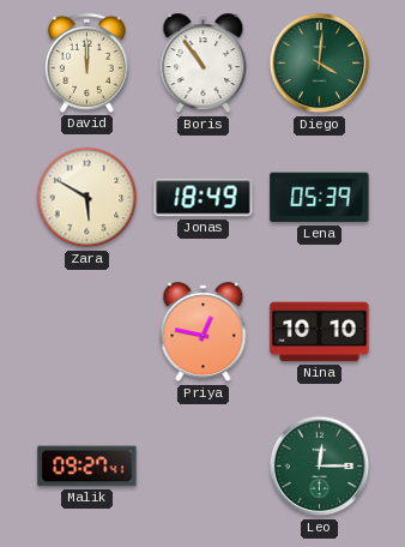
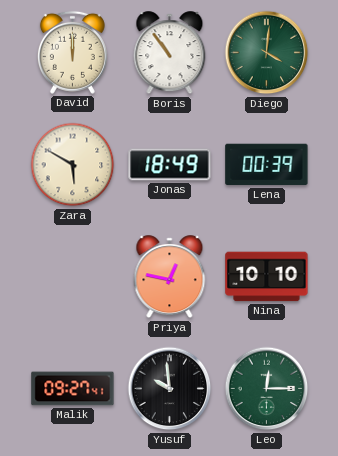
Lena: 05:39 -> 00:39 (267, 165)
Yusuf: none -> 9:59 (170, 389)
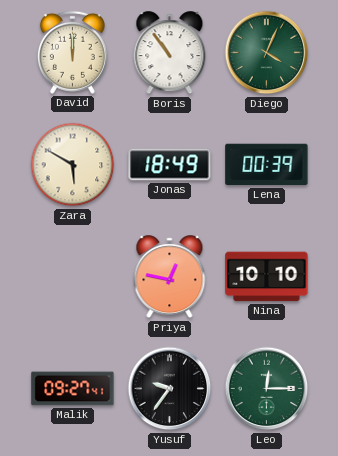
Diego: 4:01 -> 4:04 (267, 53)
Yusuf: 9:59 -> 9:36 (170, 389)
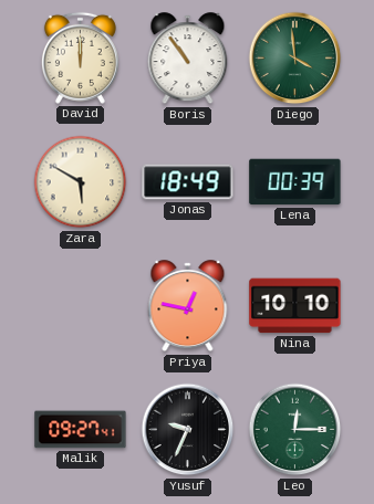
Diego: 4:04 -> 3:59 (295, 59)
Yusuf: 9:36 -> 9:34 (188, 430)
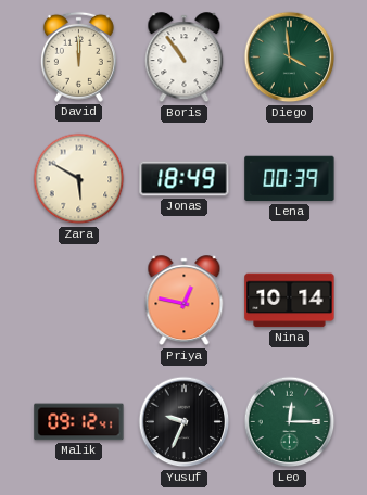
Nina: 10:10 -> 10:14 (290, 301)
Malik: 09:27 -> 09:12 (79, 422)
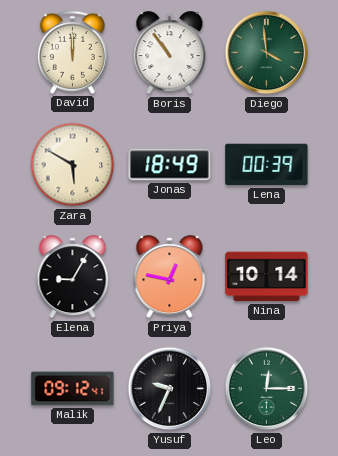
Elena: none -> 9:05 (73, 277)
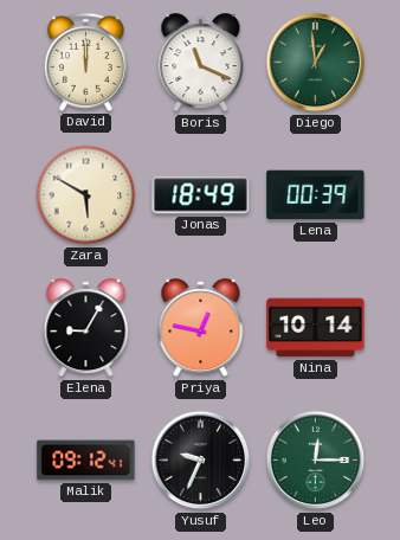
Boris: 10:54 -> 11:19 (201, 63)
Diego: 3:59 -> 12:59 (316, 63)
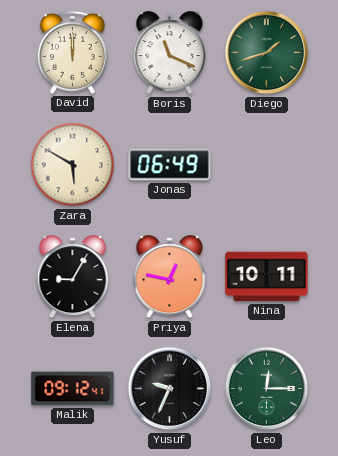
Diego: 12:59 -> 1:42 (267, 53)
Jonas: 18:49 -> 06:49 (170, 165)
Lena: 00:39 -> none (316, 195)
Nina: 10:14 -> 10:11 (267, 277)
